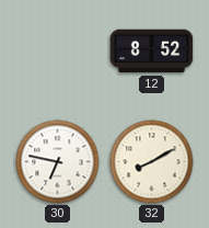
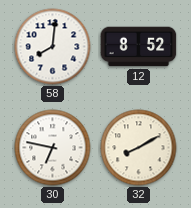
58: none -> 8:01 (53, 47)
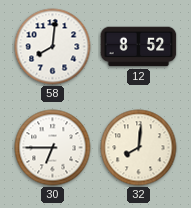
30: 6:47 -> 6:45 (53, 148)
32: 8:10 -> 8:01 (139, 148)
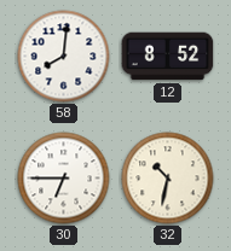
32: 8:01 -> 10:32 (168, 179)
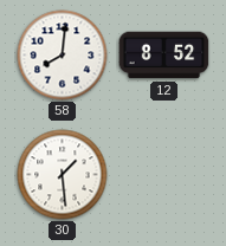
30: 6:45 -> 1:29 (63, 175)
32: 10:32 -> none (168, 179)
